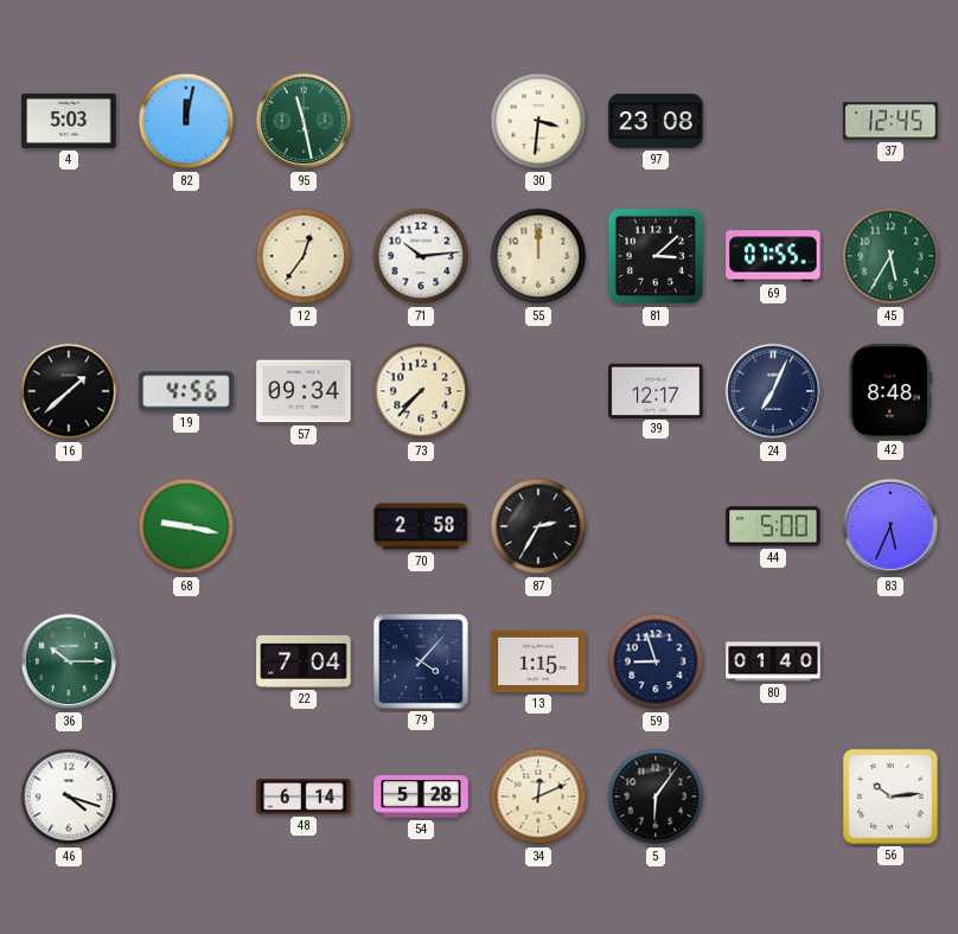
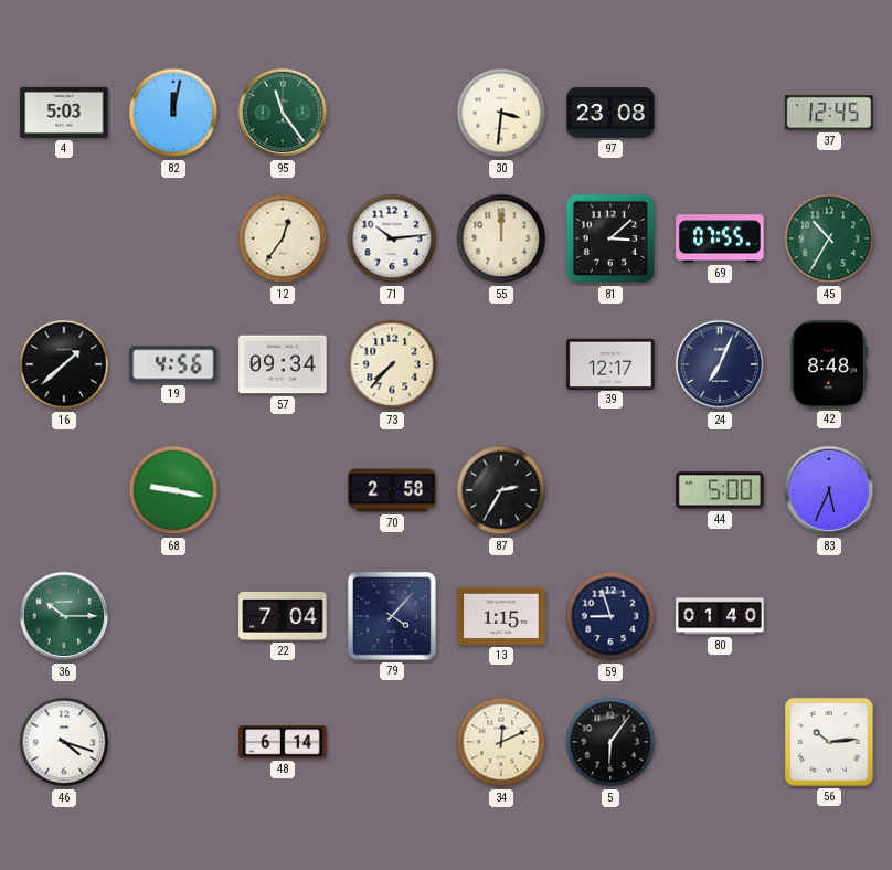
95: 11:28 -> 11:24 (283, 113)
45: 5:35 -> 10:35 (829, 238)
54: 5:28 -> none (421, 797)
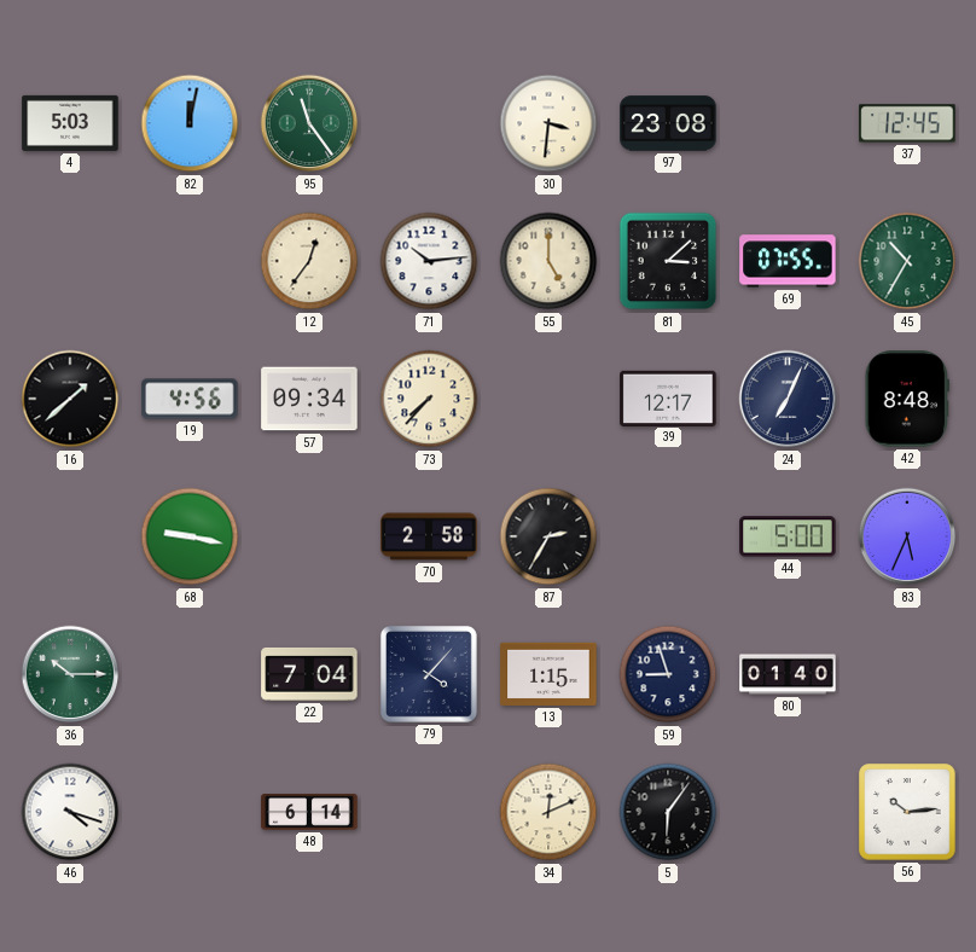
55: 12:00 -> 5:00 (548, 261)
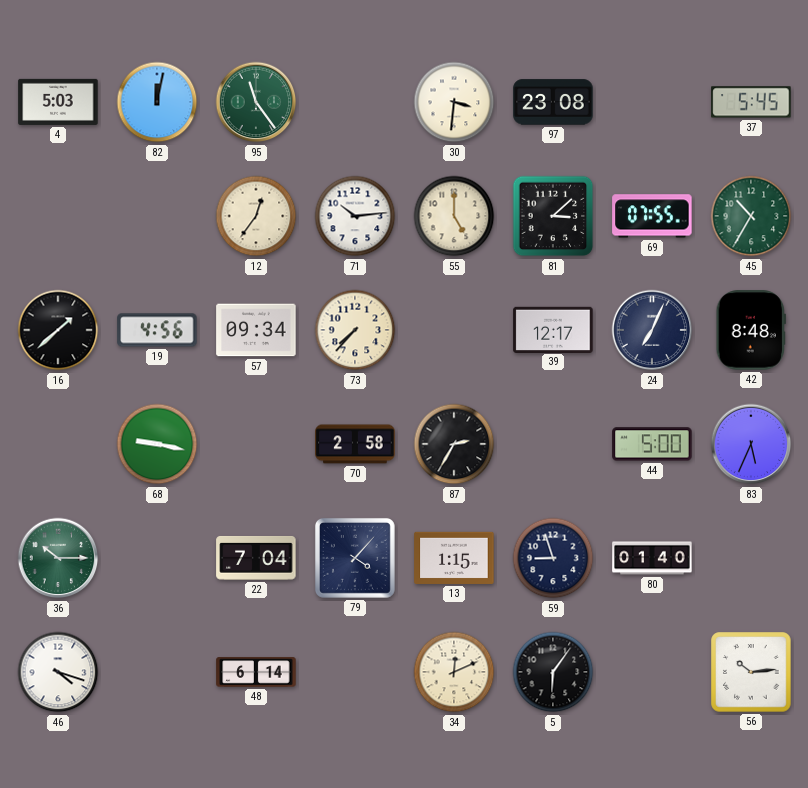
37: 12:45 -> 5:45 (751, 102)
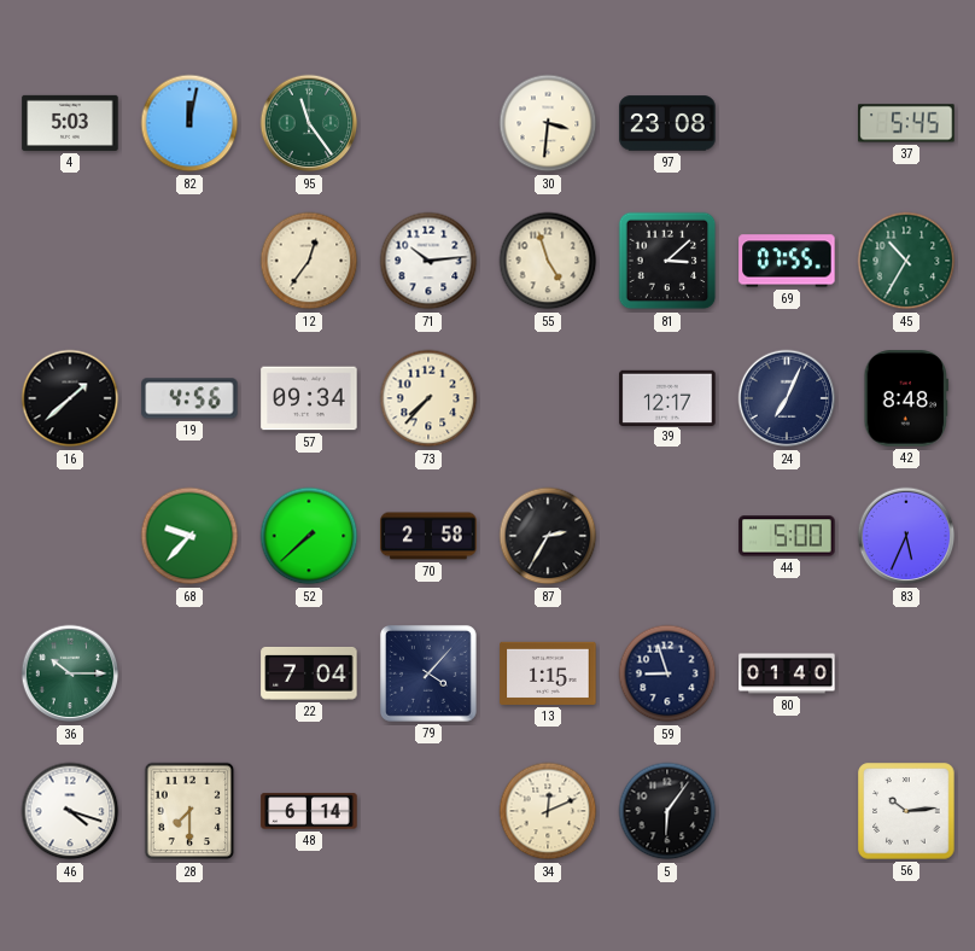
55: 5:00 -> 4:57 (548, 261)
68: 9:17 -> 9:37 (189, 536)
52: none -> 7:38 (309, 536)
28: none -> 7:30 (189, 811)
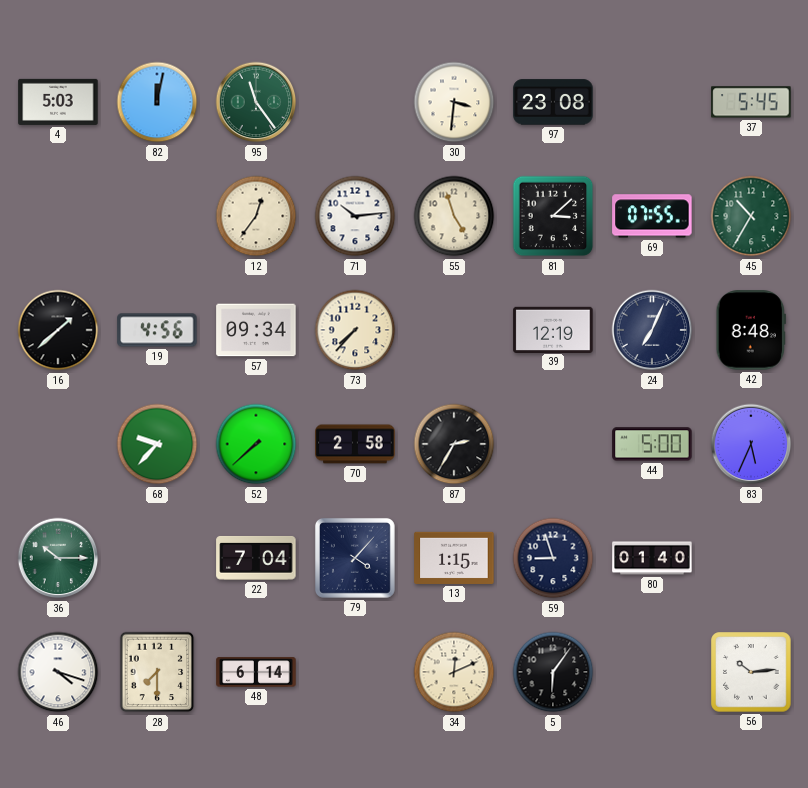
39: 12:17 -> 12:19 (553, 329)
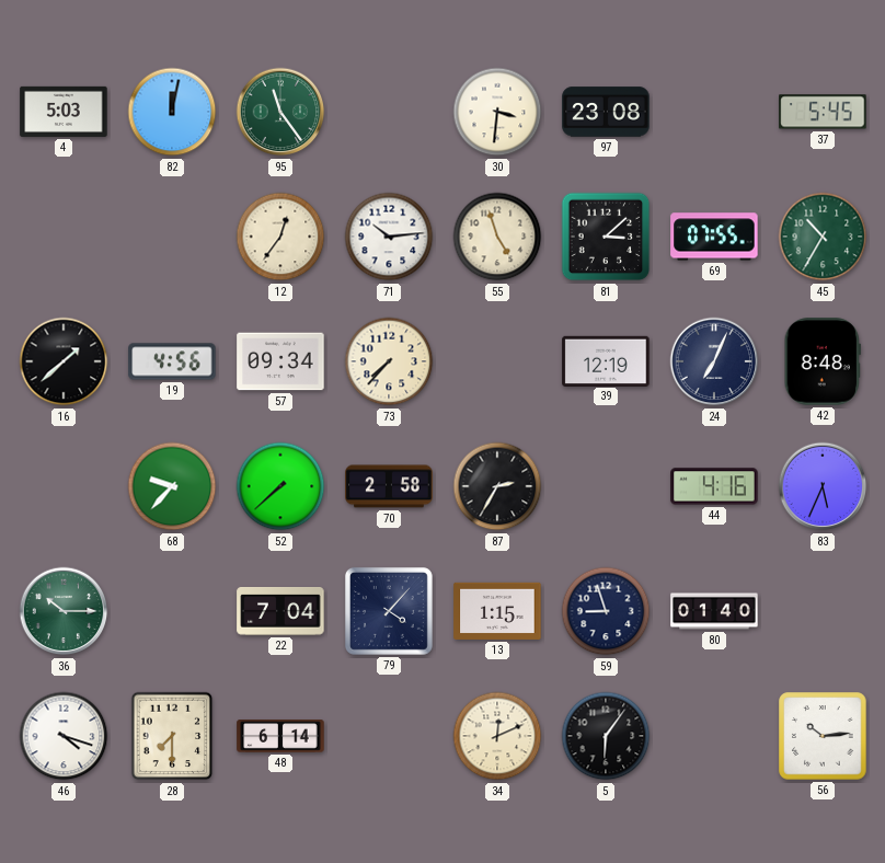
44: 5:00 -> 4:16 (714, 486)
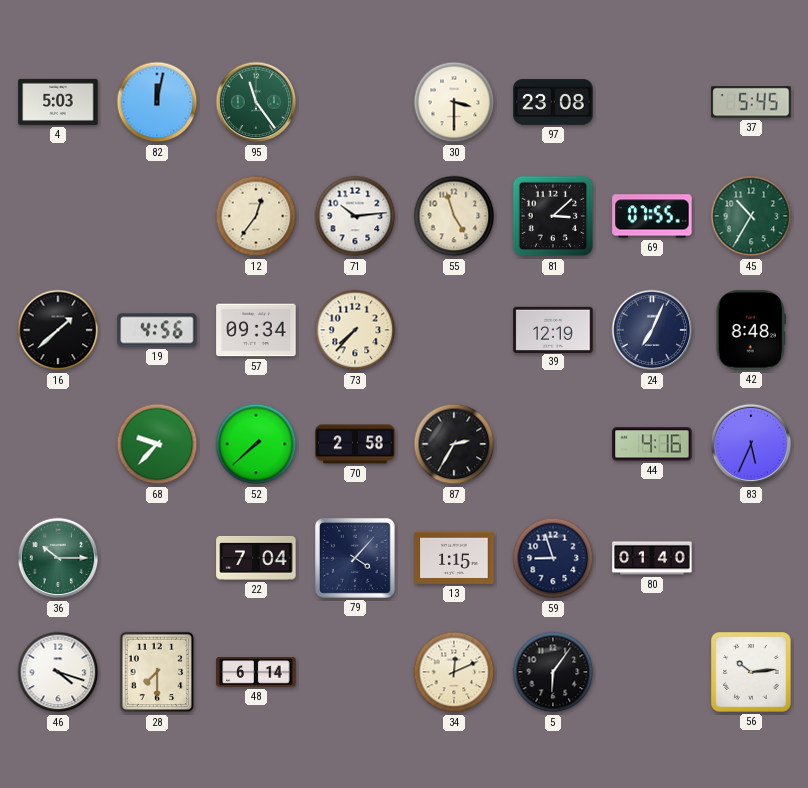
30: 3:31 -> 3:30 (454, 102)
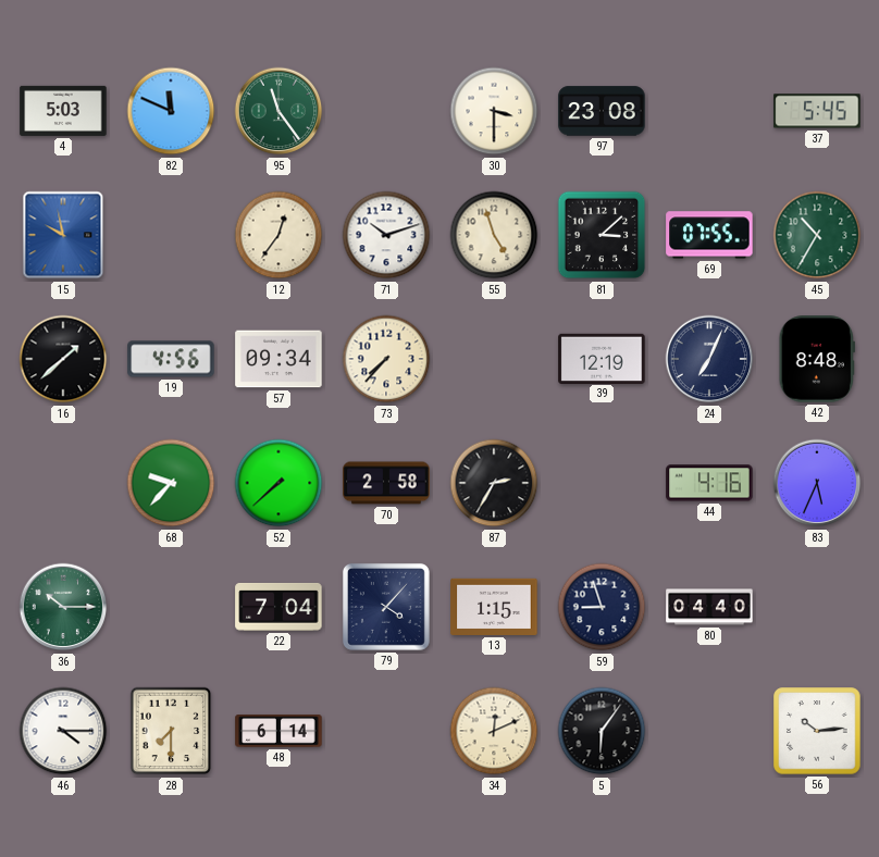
82: 12:02 -> 11:49 (171, 111)
15: none -> 9:58 (63, 235)
71: 10:14 -> 10:12 (386, 235)
80: 01:40 -> 04:40 (709, 607)
46: 4:18 -> 4:15 (63, 731)
